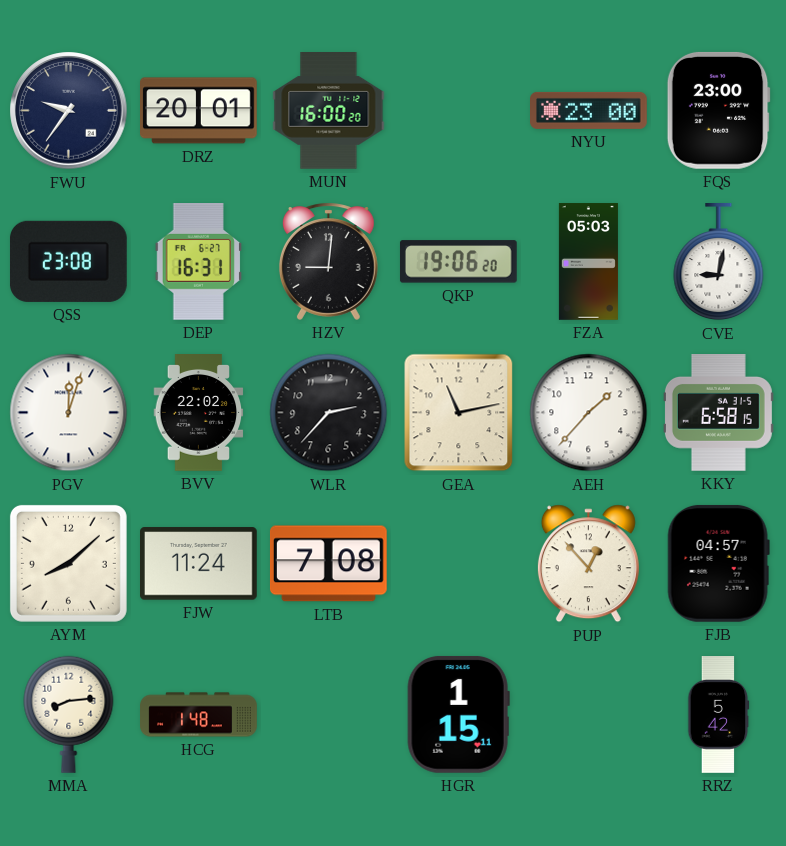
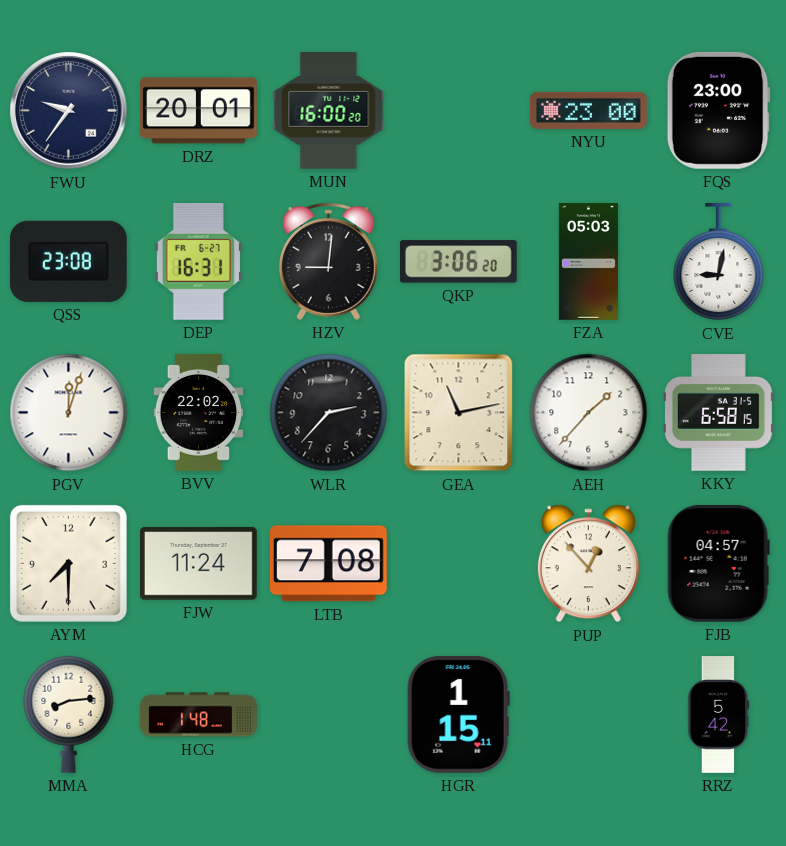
QKP: 19:06 -> 3:06 (458, 262)
AYM: 8:08 -> 7:30 (68, 563)
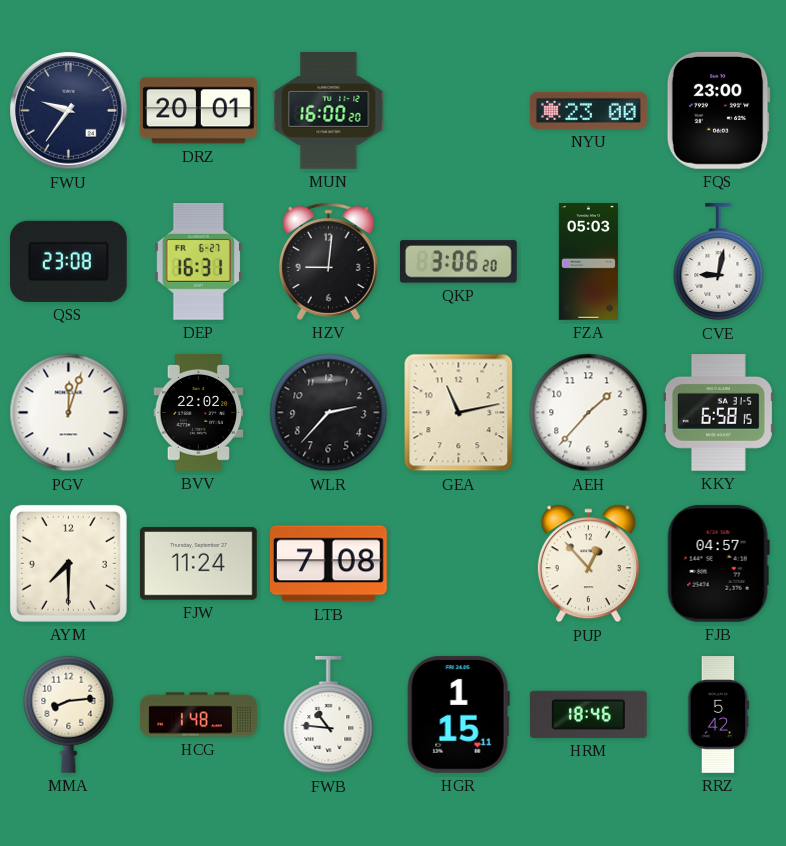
FWB: none -> 10:46 (329, 716)
HRM: none -> 18:46 (588, 714)
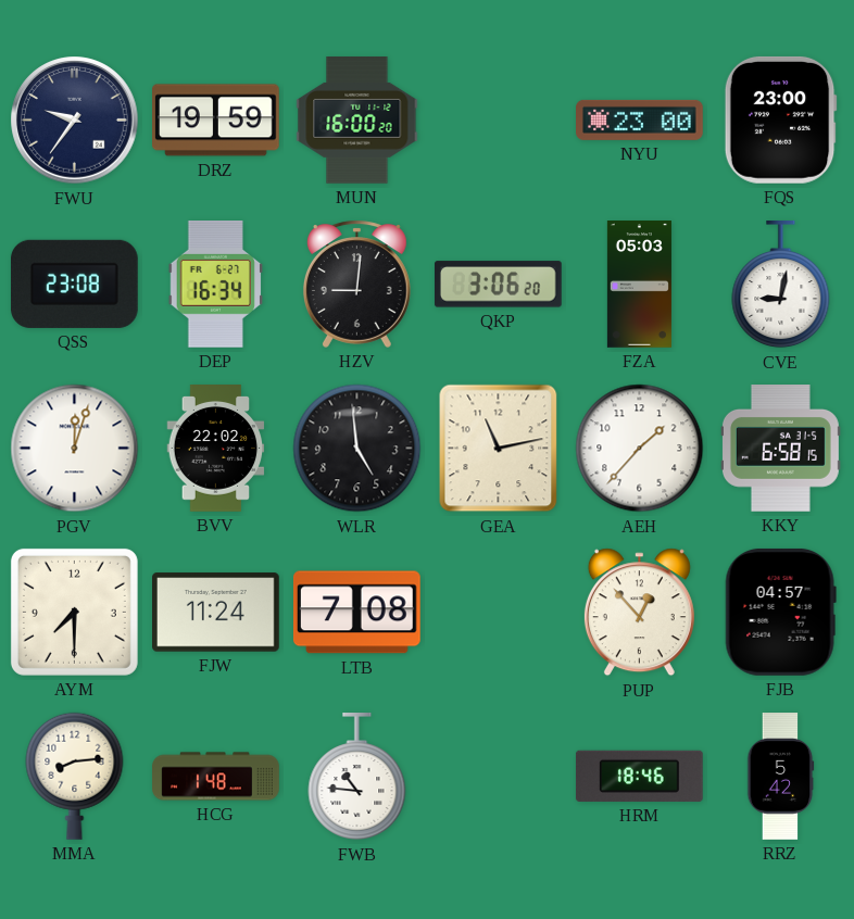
DRZ: 20:01 -> 19:59 (216, 121)
DEP: 16:31 -> 16:34 (215, 285)
WLR: 2:37 -> 4:59 (357, 449)
HGR: 1:15 -> none (458, 714)
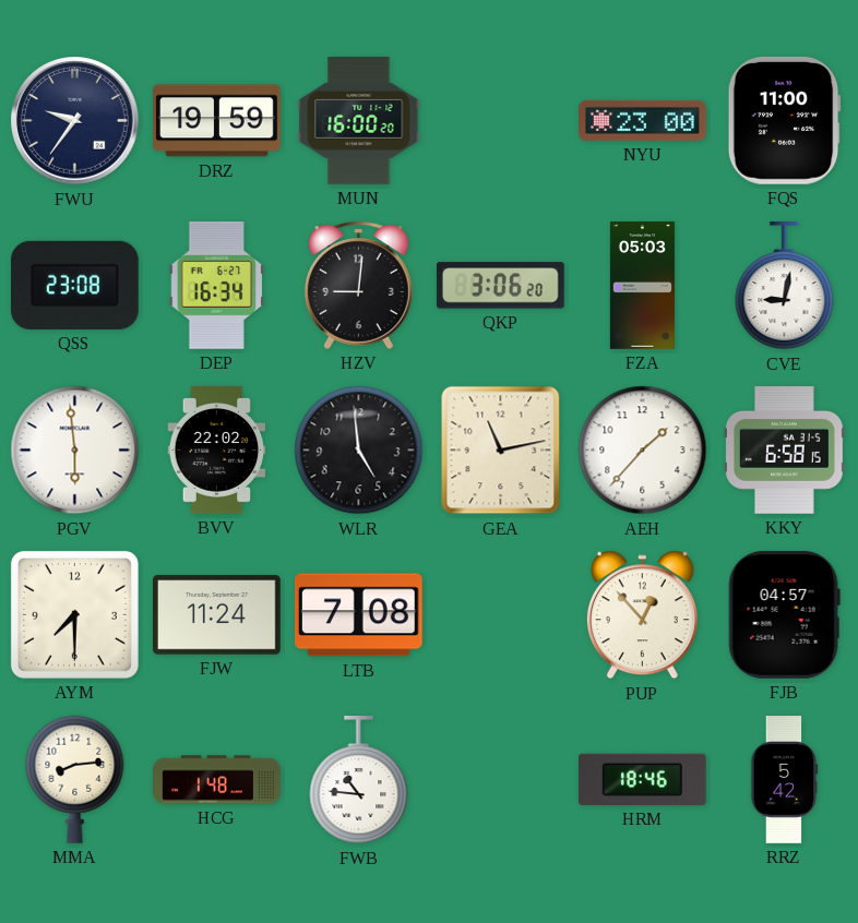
FQS: 23:00 -> 11:00 (784, 120)
PGV: 12:03 -> 5:59 (75, 451)
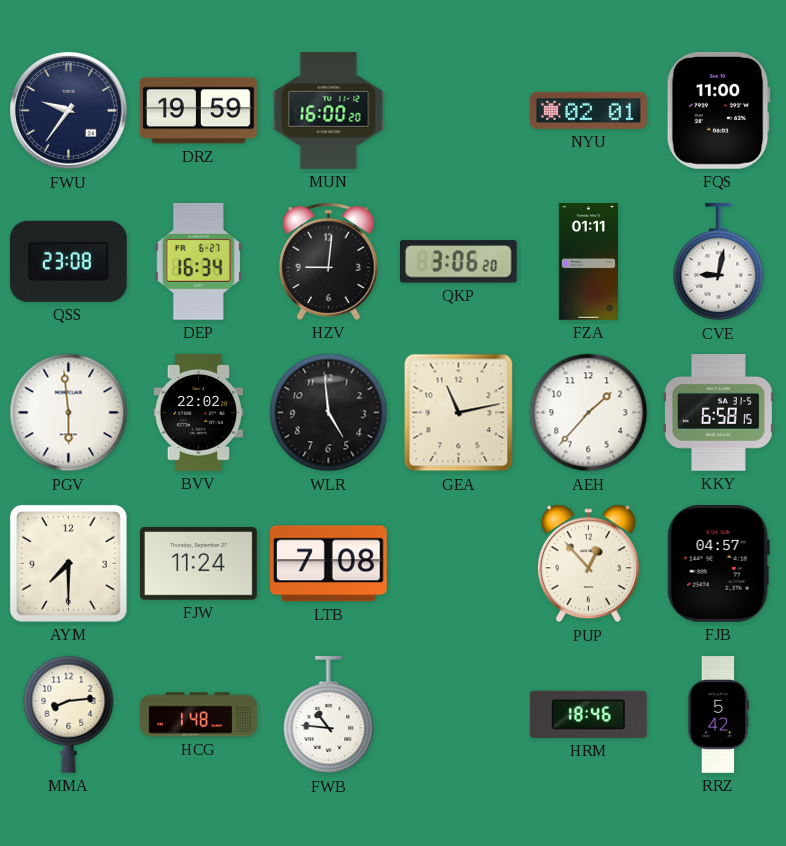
NYU: 23:00 -> 02:01 (589, 110)
FZA: 05:03 -> 01:11 (588, 262)
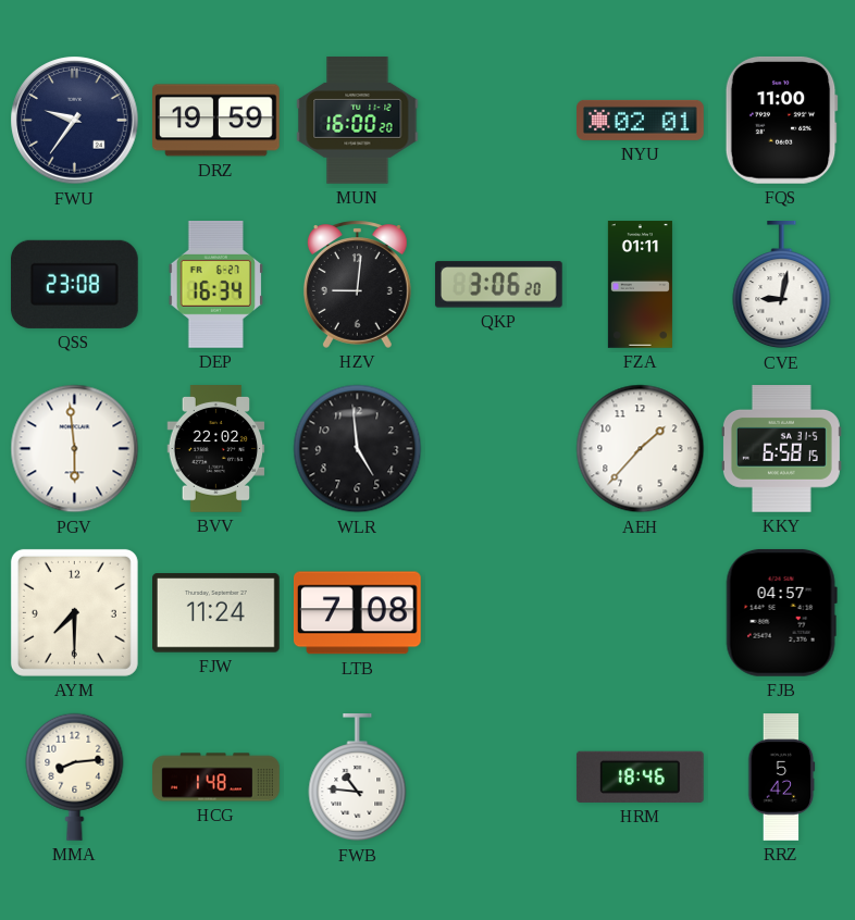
GEA: 11:13 -> none (459, 413)
PUP: 12:53 -> none (588, 564)
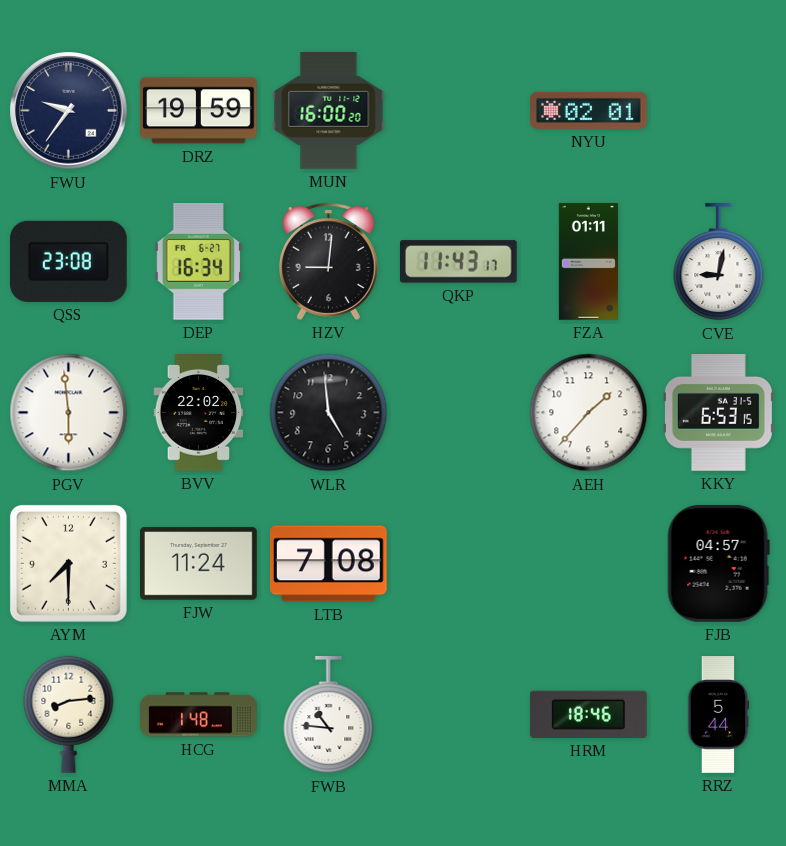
FQS: 11:00 -> none (781, 120)
QKP: 3:06 -> 11:43 (458, 262)
KKY: 6:58 -> 6:53 (718, 413)
RRZ: 5:42 -> 5:44 (719, 715)
